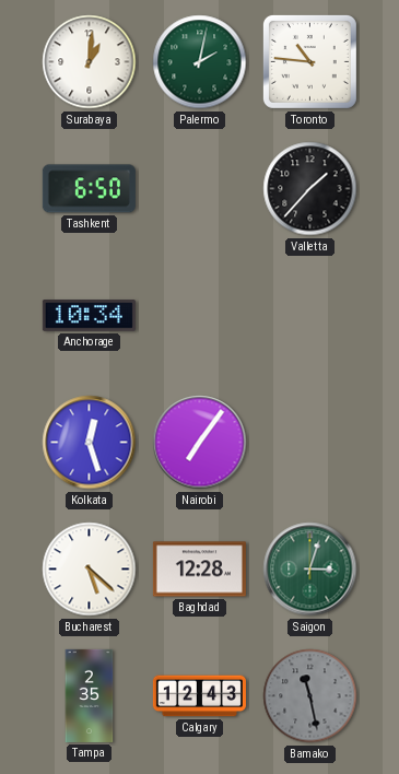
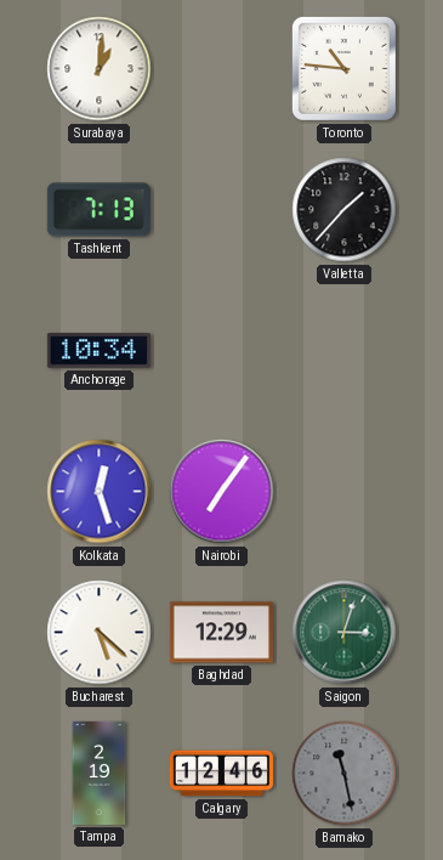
Palermo: 2:02 -> none (200, 62)
Tashkent: 6:50 -> 7:13 (98, 210)
Baghdad: 12:28 -> 12:29 (221, 633)
Tampa: 2:35 -> 2:19 (100, 773)
Calgary: 12:43 -> 12:46 (221, 774)
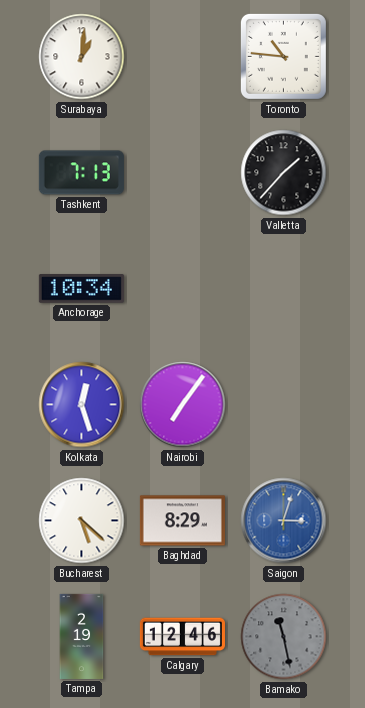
Baghdad: 12:29 -> 8:29 (182, 521)
Saigon dial: green -> blue (284, 521)
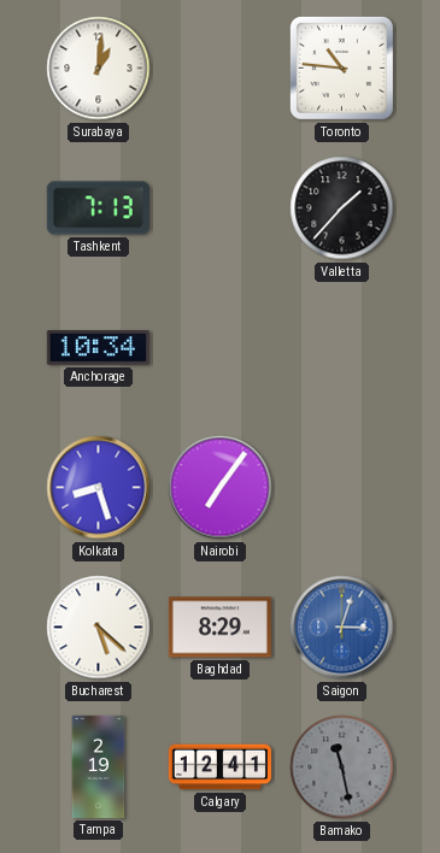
Kolkata: 12:27 -> 8:27 (99, 488)
Calgary: 12:46 -> 12:41 (219, 767)
